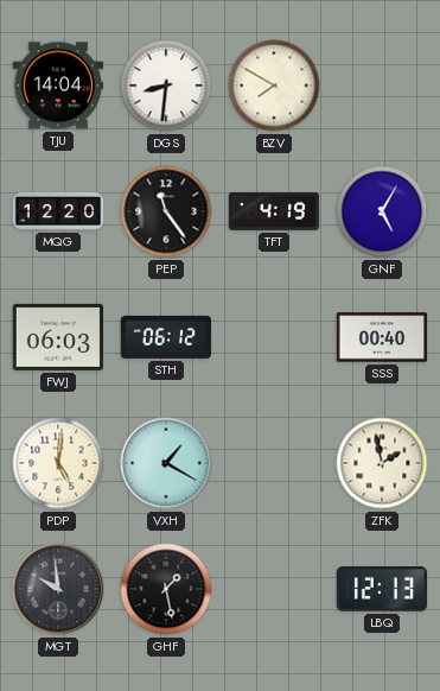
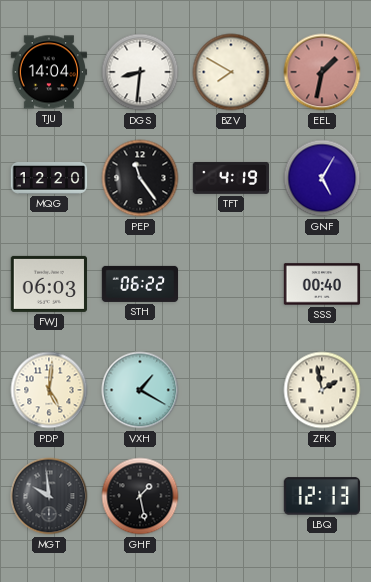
EEL: none -> 1:32 (322, 72)
STH: 06:12 -> 06:22 (140, 284)
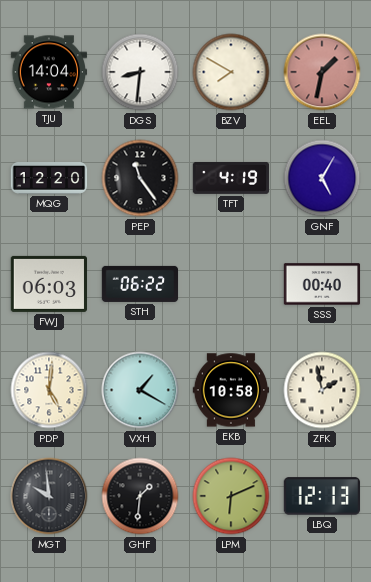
EKB: none -> 10:58 (231, 390)
GHF: 1:28 -> 1:31 (140, 496)
LPM: none -> 6:11 (231, 496)
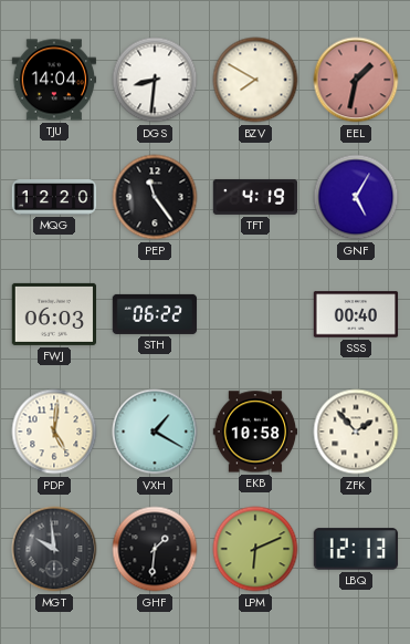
ZFK: 1:58 -> 1:53 (356, 432)
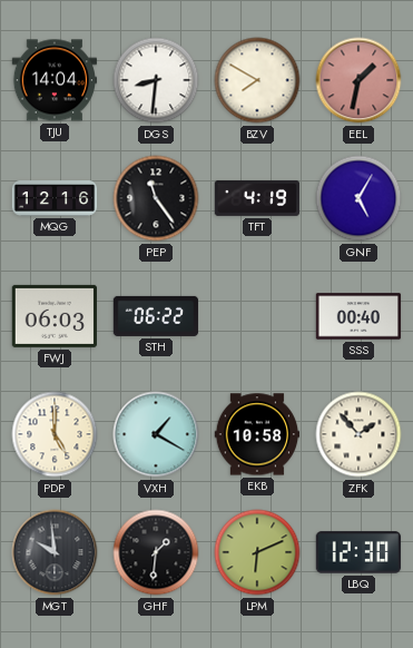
MQG: 12:20 -> 12:16 (55, 199)
PDP: 5:01 -> 5:00 (55, 434)
LBQ: 12:13 -> 12:30 (358, 552)
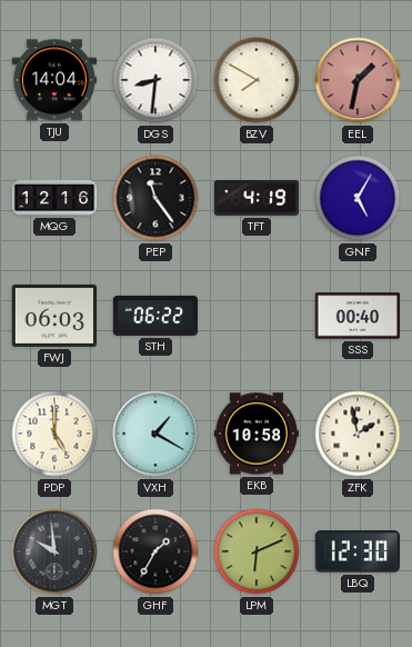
ZFK: 1:53 -> 1:58 (358, 434)
GHF: 1:31 -> 1:35 (155, 551)
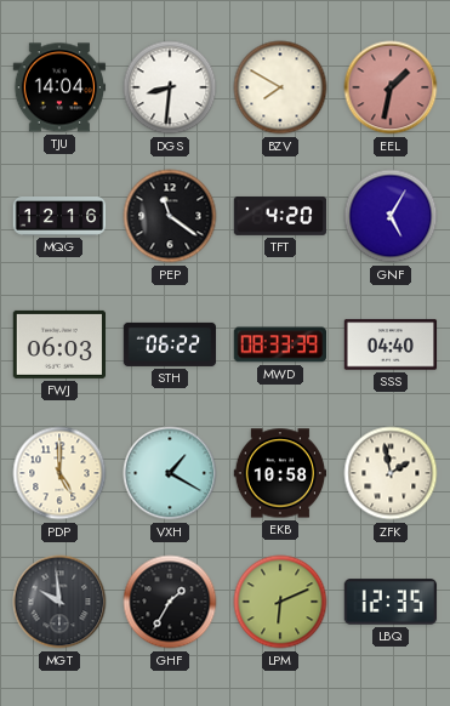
PEP: 11:24 -> 11:21 (170, 216)
TFT: 4:19 -> 4:20 (280, 216)
MWD: none -> 08:33 (279, 345)
SSS: 00:40 -> 04:40 (391, 345)
LBQ: 12:30 -> 12:35 (391, 602)
